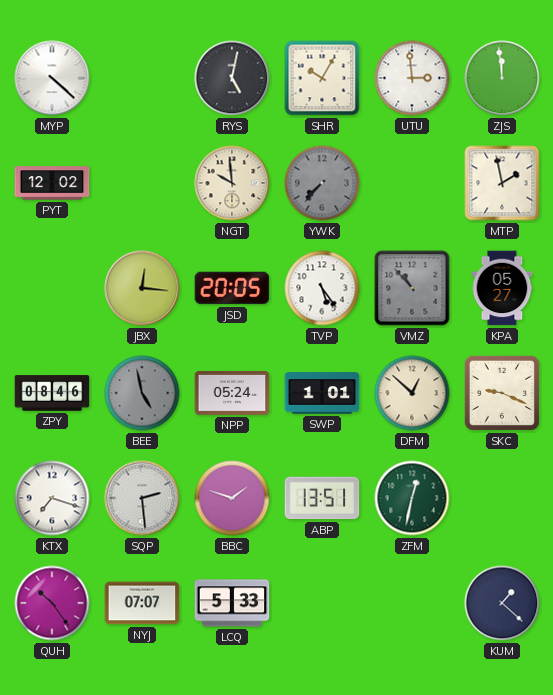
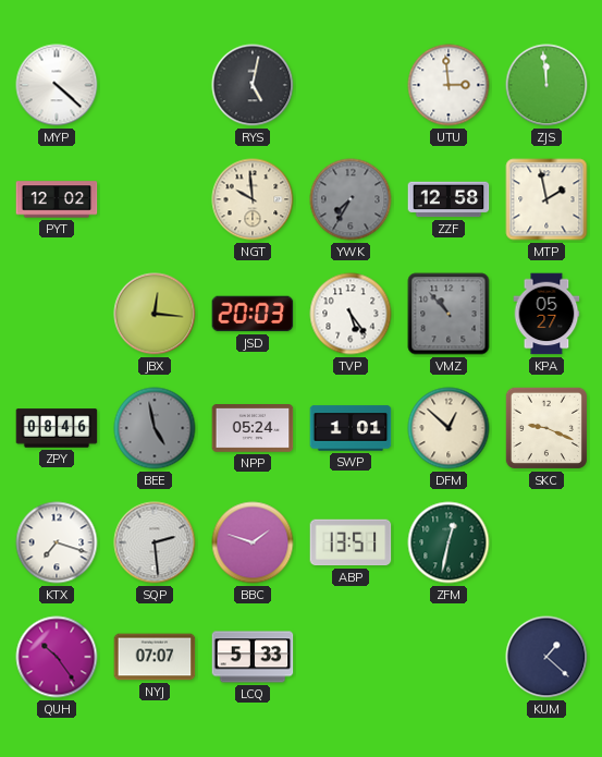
SHR: 10:05 -> none (322, 78)
YWK: 7:37 -> 7:35 (351, 199)
ZZF: none -> 12:58 (449, 199)
JSD: 20:05 -> 20:03 (253, 314)
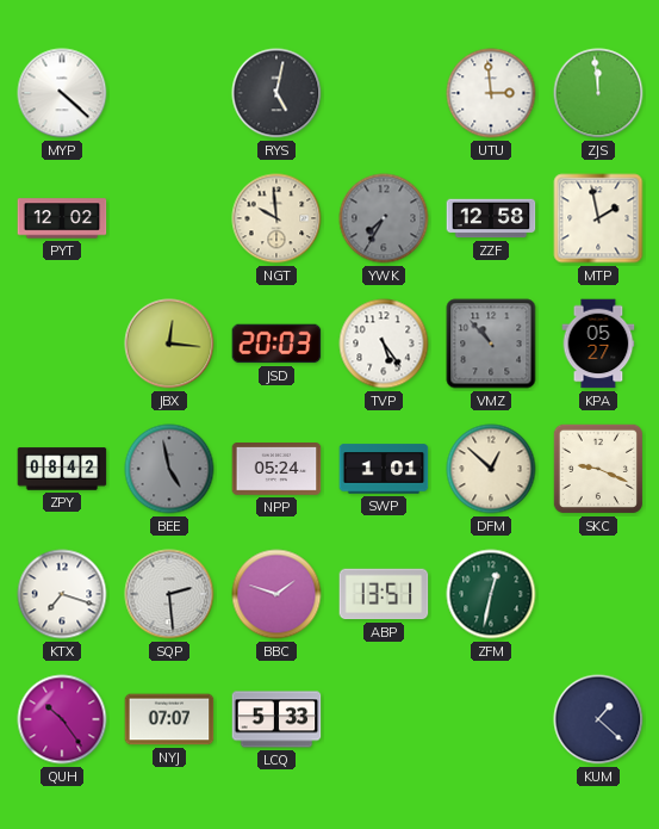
ZPY: 08:46 -> 08:42 (62, 469)
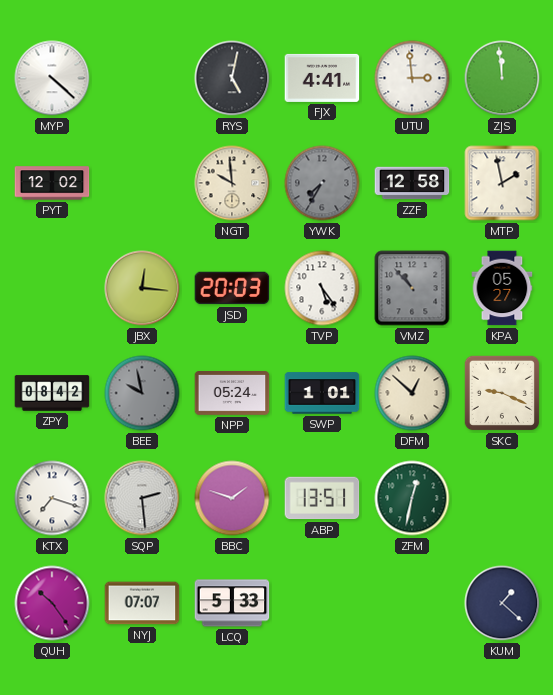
FJX: none -> 4:41 (322, 78)
BEE: 4:58 -> 9:58 (142, 393)
